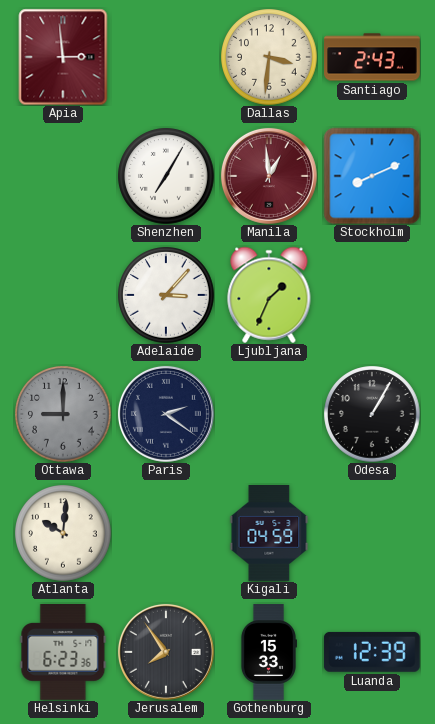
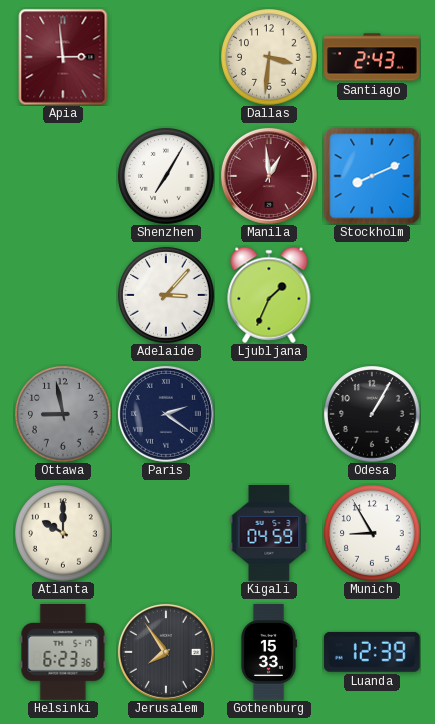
Ottawa: 9:00 -> 8:58 (63, 414)
Atlanta: 10:01 -> 10:00 (63, 533)
Munich: none -> 8:55 (372, 533)
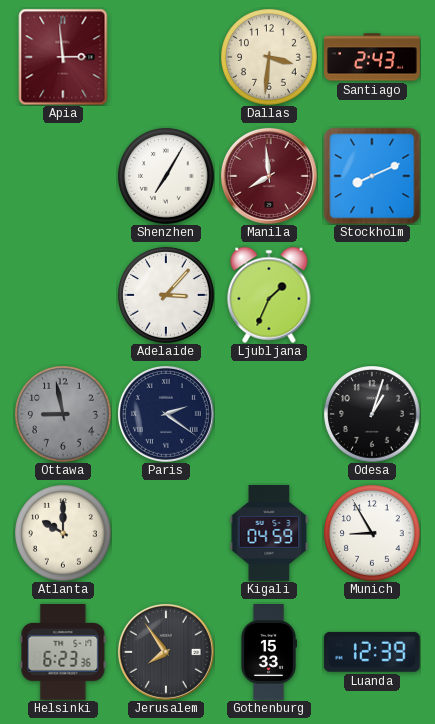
Manila: 12:59 -> 7:59 (269, 176)
Odesa: 1:05 -> 1:03 (372, 414)
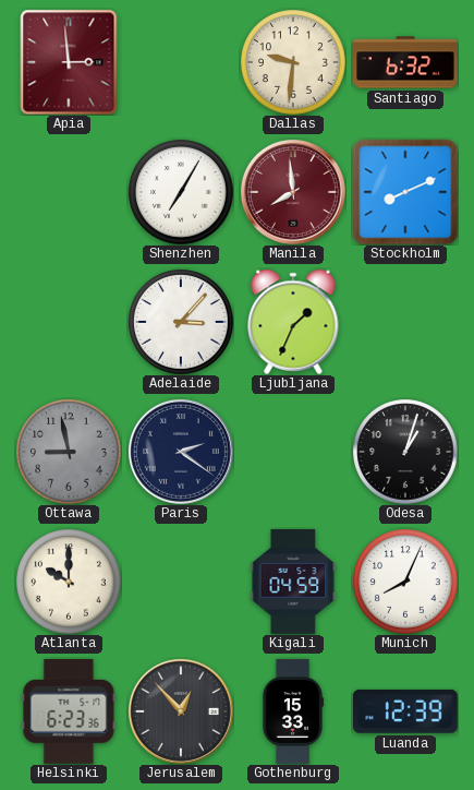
Dallas: 3:31 -> 9:31 (293, 62)
Santiago: 2:43 -> 6:32 (405, 62)
Munich: 8:55 -> 8:04 (405, 582)
Jerusalem: 7:54 -> 12:53 (181, 711)
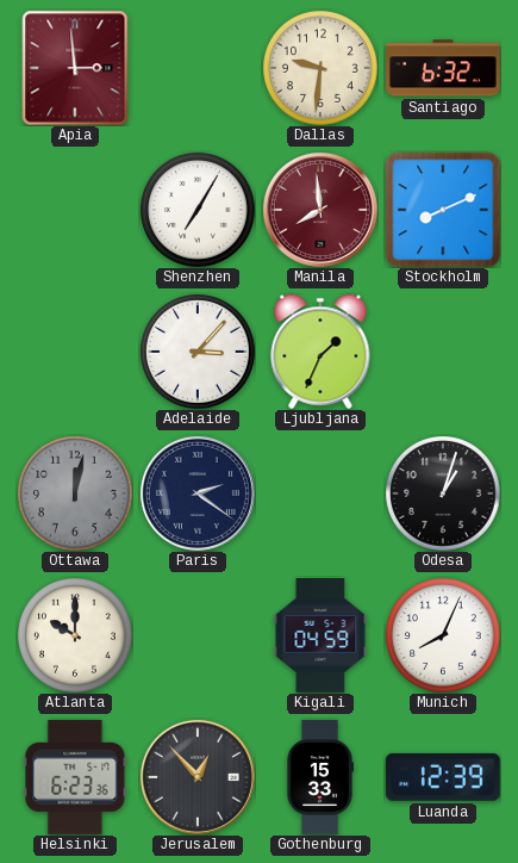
Ottawa: 8:58 -> 12:02 (75, 493)
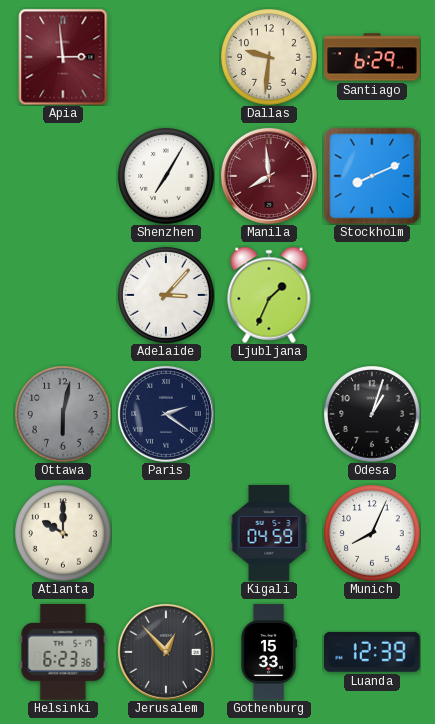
Santiago: 6:32 -> 6:29 (372, 57)
Ottawa: 12:02 -> 6:02 (63, 414)
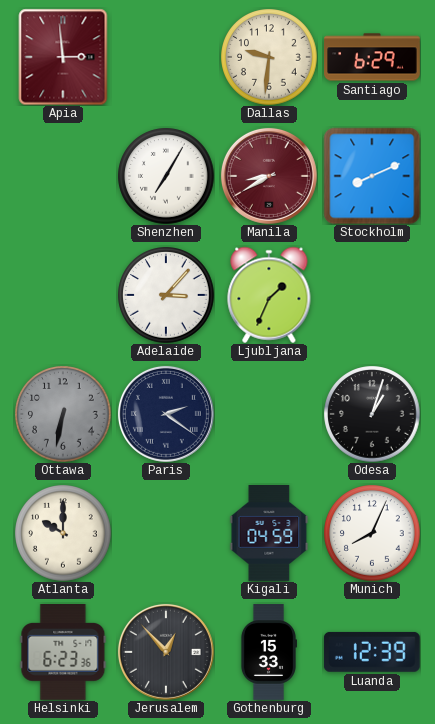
Manila: 7:59 -> 8:40 (269, 176)
Ottawa: 6:02 -> 6:32 (63, 414)
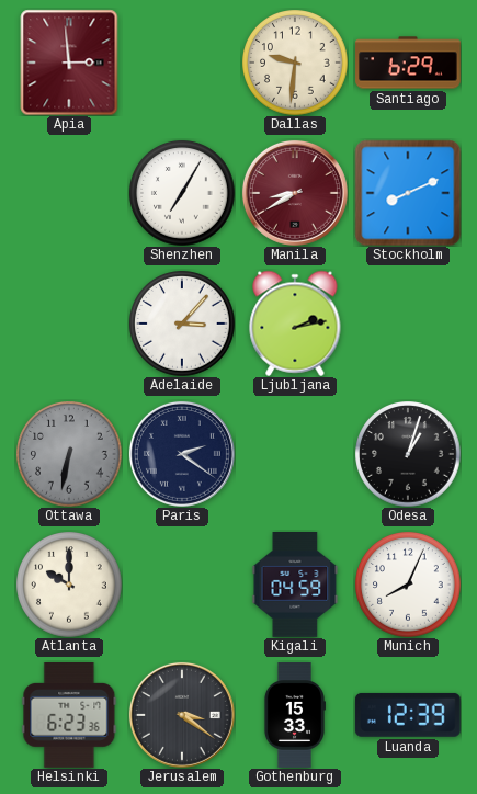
Ljubljana: 1:34 -> 2:13 (295, 324)
Jerusalem: 12:53 -> 3:21 (182, 715)
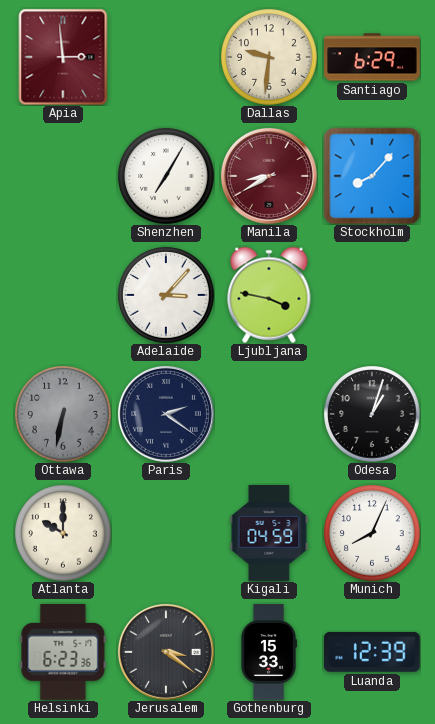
Stockholm: 8:11 -> 8:07 (372, 176)
Ljubljana: 2:13 -> 3:47 (269, 295)
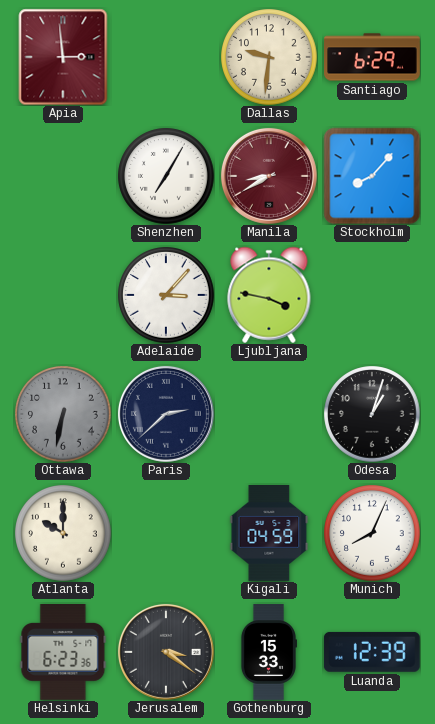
Paris: 2:21 -> 2:38 (166, 414)
